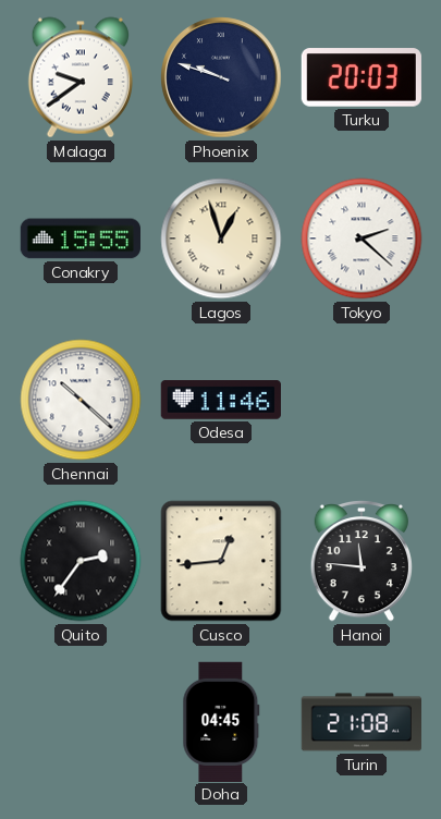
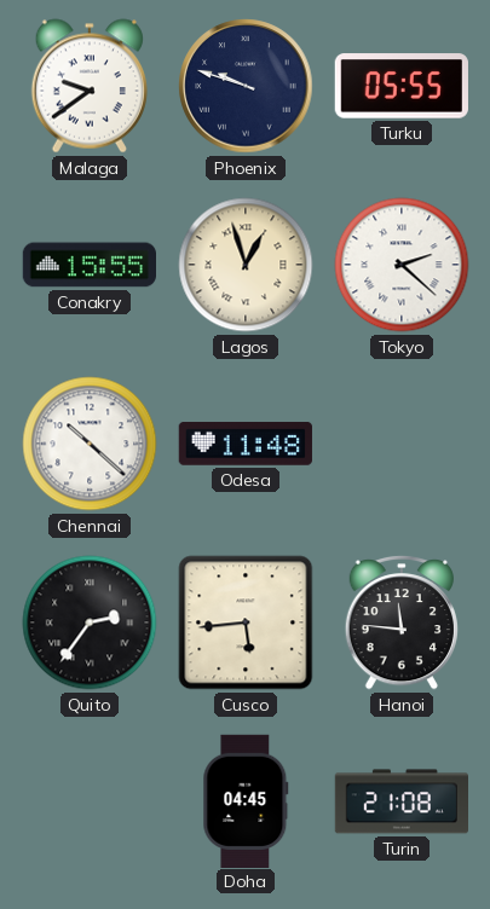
Turku: 20:03 -> 05:55 (402, 86)
Odesa: 11:46 -> 11:48 (246, 445)
Cusco: 12:44 -> 5:44 (246, 623)
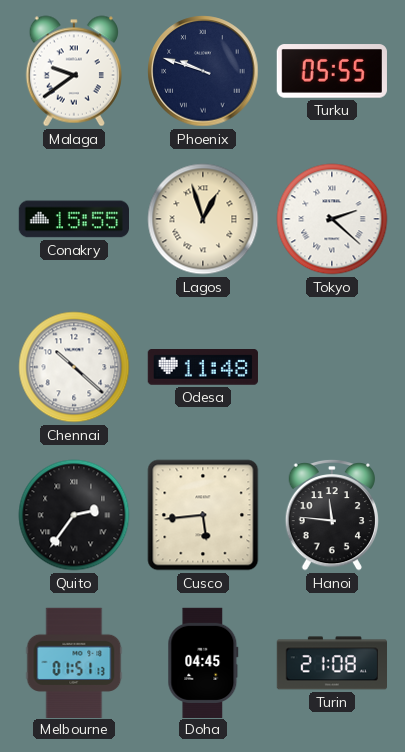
Melbourne: none -> 01:51 (74, 662)
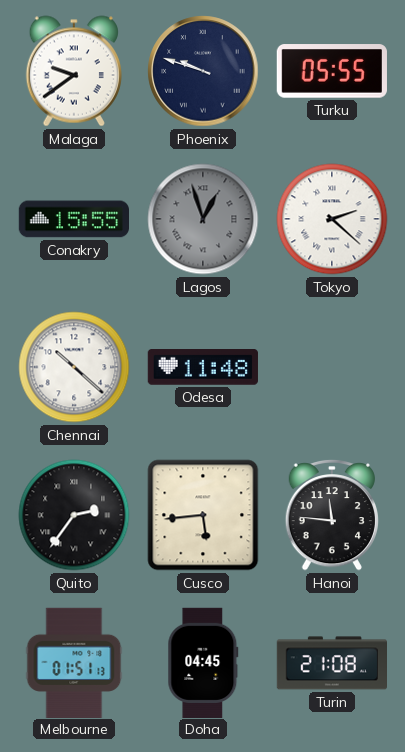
Lagos dial: cream -> grey (203, 219)
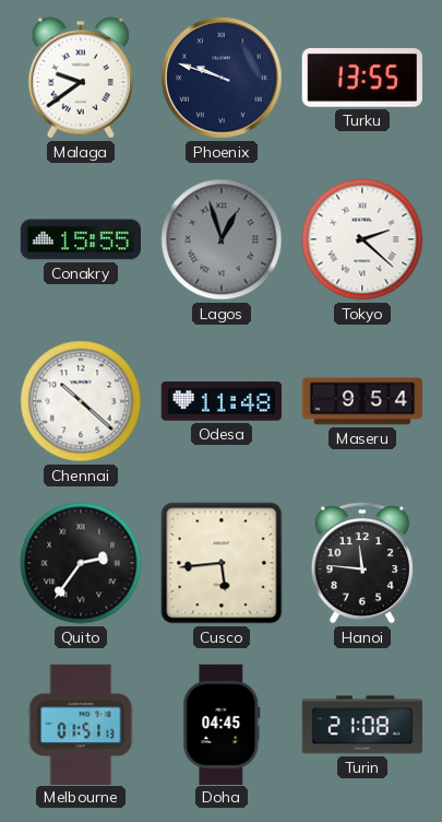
Turku: 05:55 -> 13:55 (362, 78)
Maseru: none -> 9:54 (361, 401)
